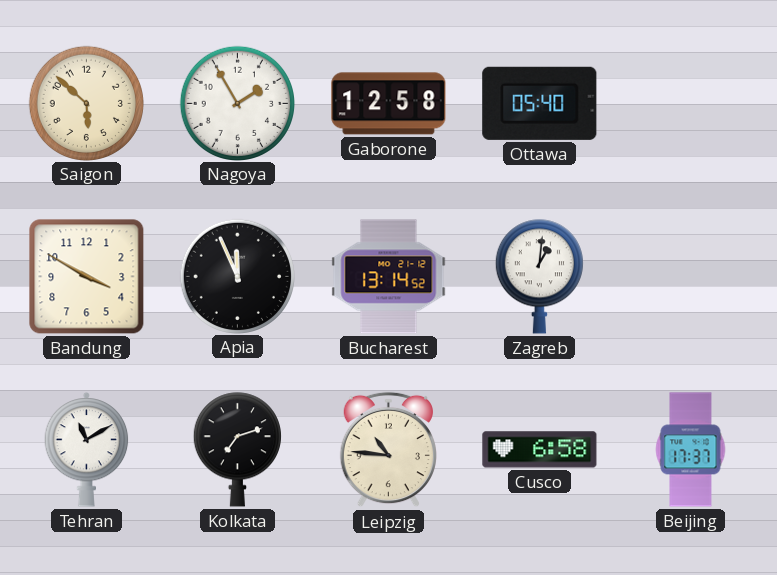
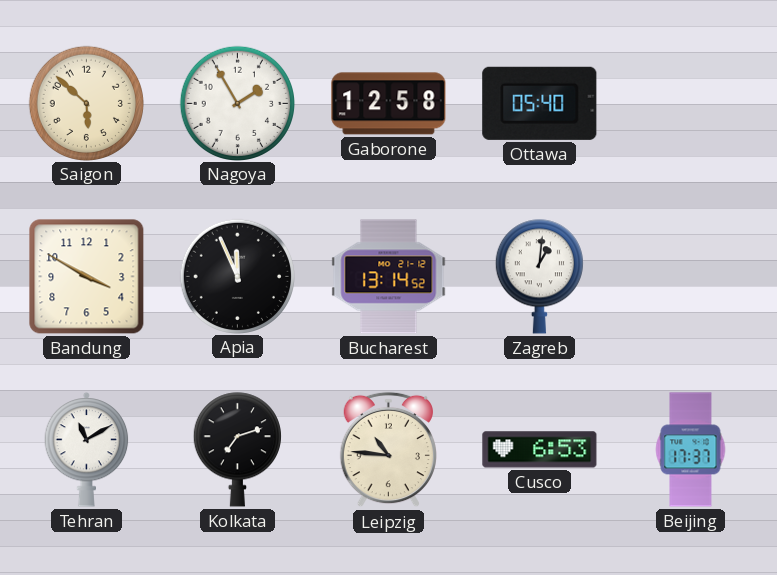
Cusco: 6:58 -> 6:53 (540, 450)
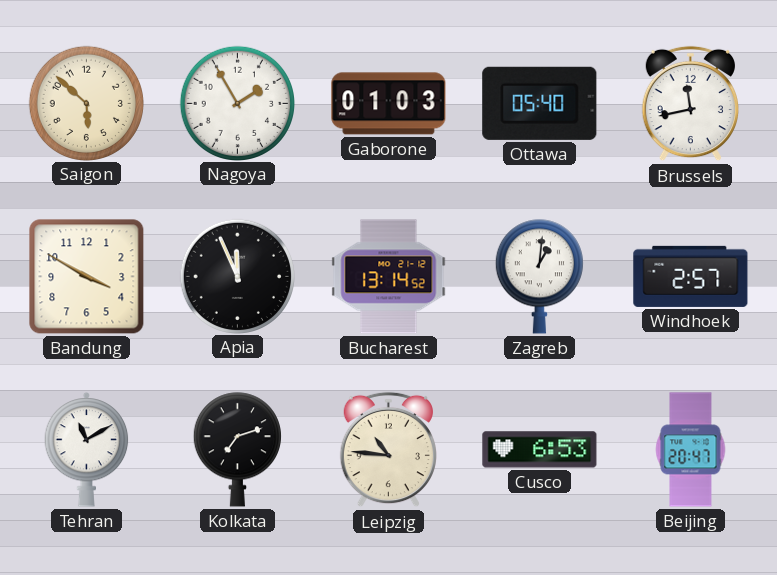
Gaborone: 12:58 -> 01:03 (389, 104)
Brussels: none -> 11:43 (690, 104)
Windhoek: none -> 2:57 (691, 276)
Beijing: 17:37 -> 20:47 (691, 450)
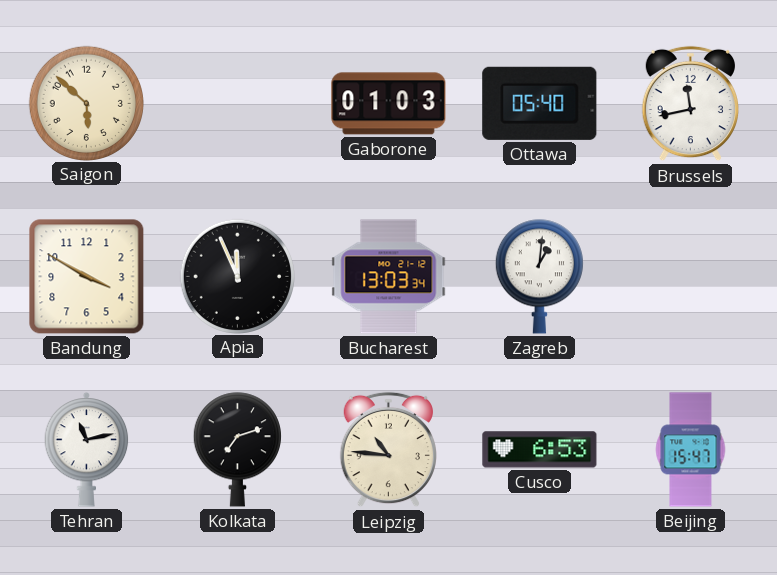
Nagoya: 1:55 -> none (237, 103)
Bucharest: 13:14 -> 13:03 (389, 277)
Windhoek: 2:57 -> none (691, 276)
Tehran: 11:10 -> 11:13 (87, 449)
Beijing: 20:47 -> 15:47 (691, 450)
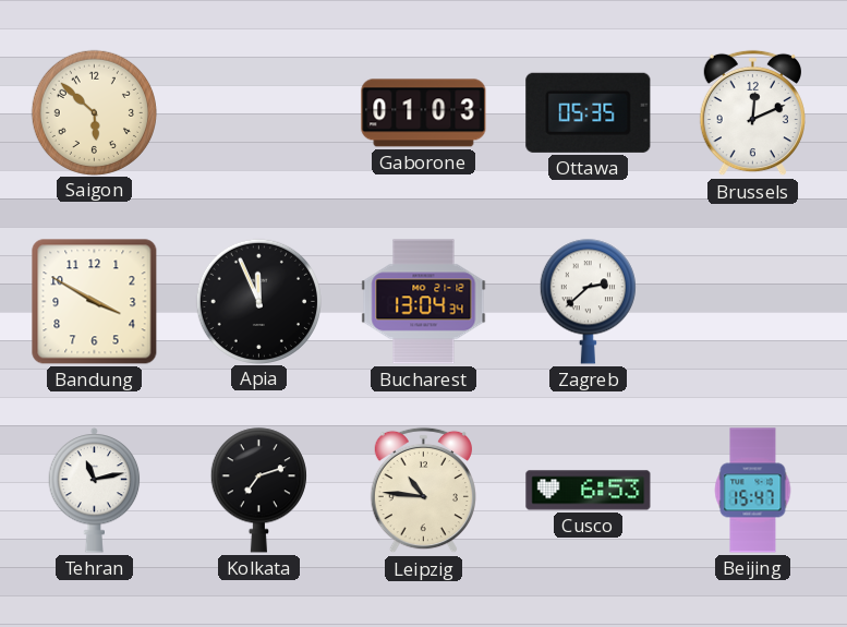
Ottawa: 05:40 -> 05:35 (589, 112)
Brussels: 11:43 -> 12:11 (752, 113)
Bucharest: 13:03 -> 13:04 (424, 302)
Zagreb: 1:01 -> 2:38 (588, 302)
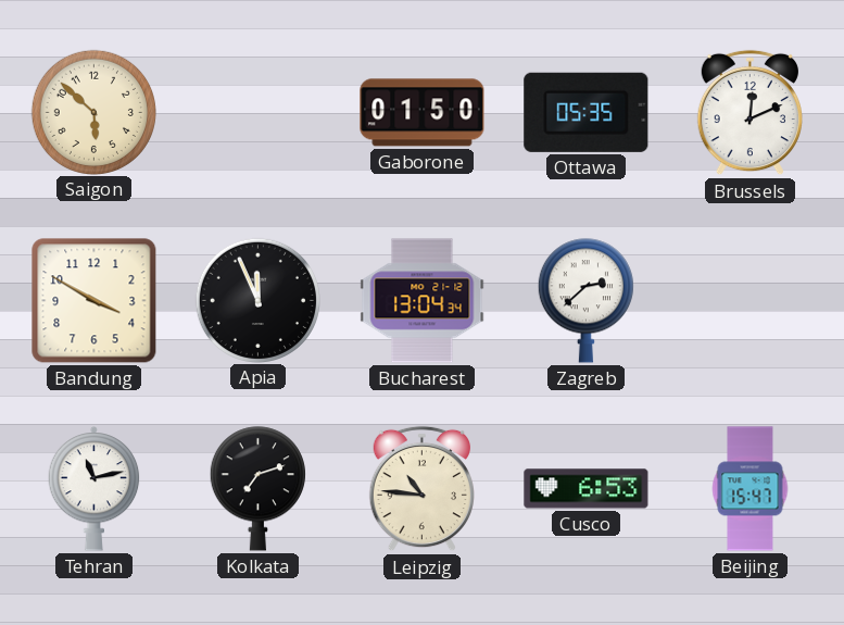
Gaborone: 01:03 -> 01:50 (423, 113)
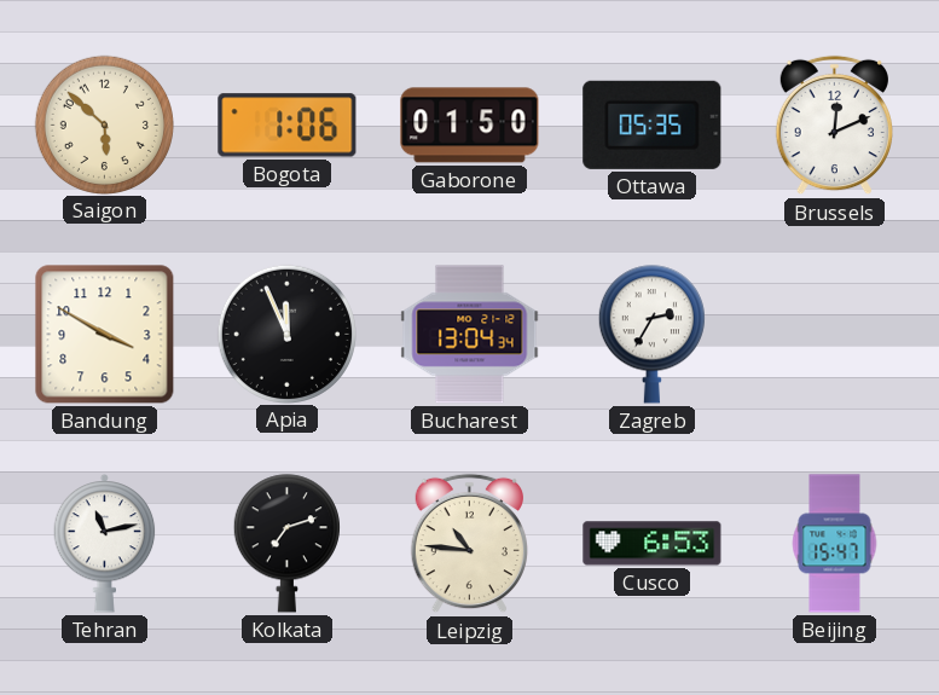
Bogota: none -> 1:06 (288, 126)
Zagreb: 2:38 -> 2:35 (651, 335)
